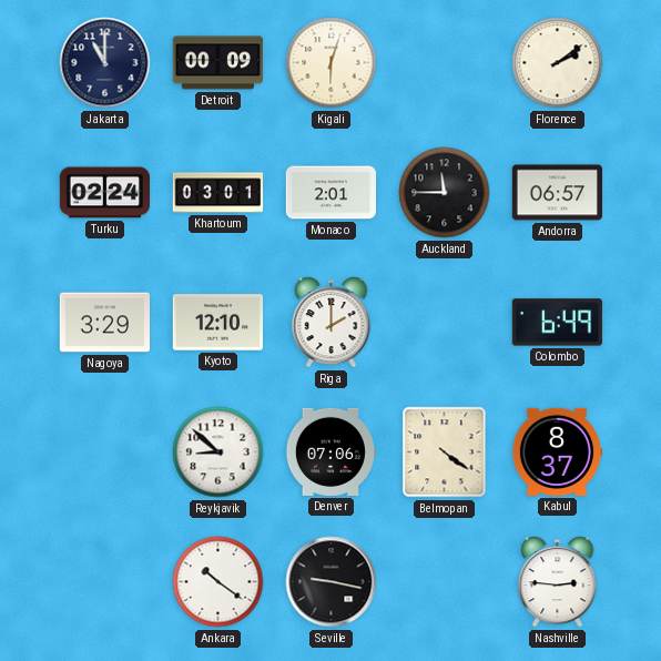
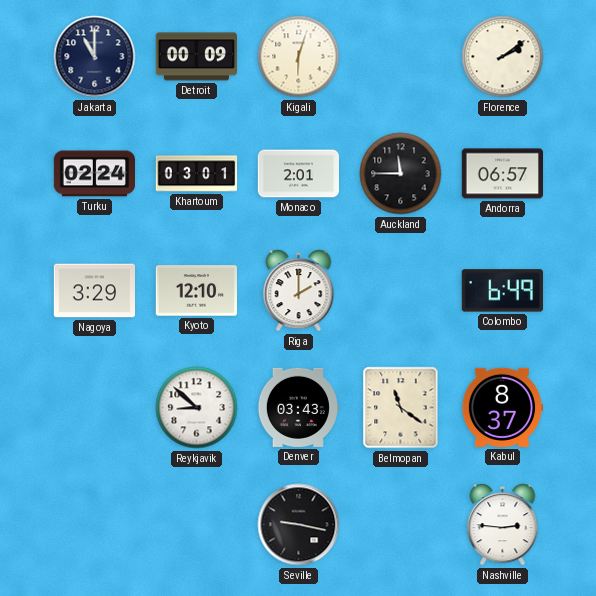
Denver: 07:06 -> 03:43 (297, 407)
Belmopan: 4:21 -> 11:21 (401, 408)
Ankara: 10:21 -> none (218, 582)
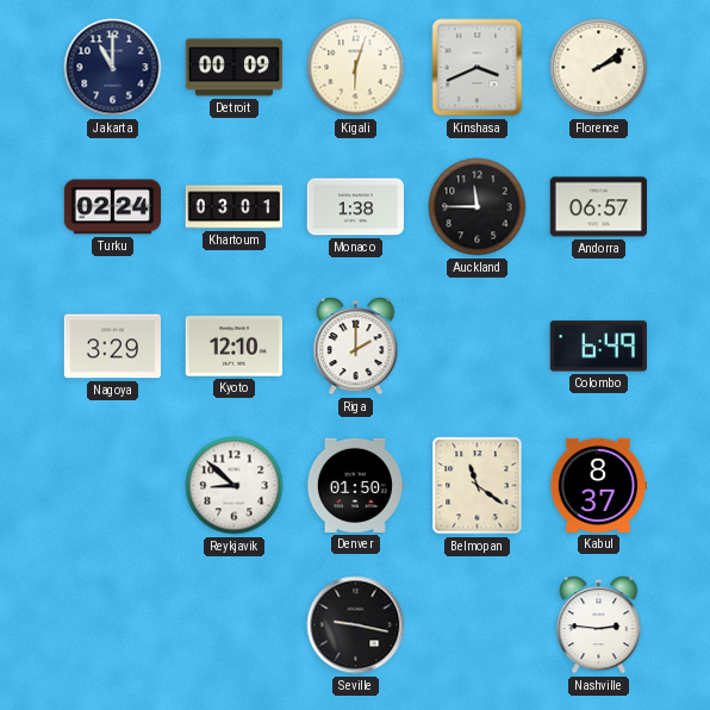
Kinshasa: none -> 3:41 (478, 68)
Monaco: 2:01 -> 1:38 (355, 207)
Denver: 03:43 -> 01:50 (354, 485)
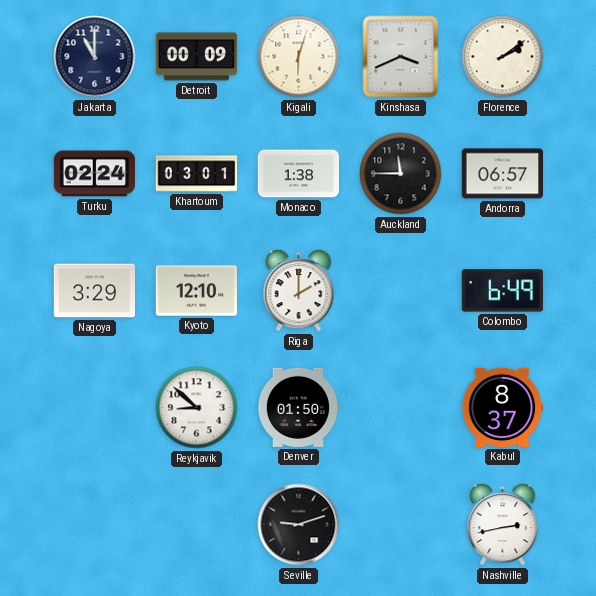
Belmopan: 11:21 -> none (478, 486)
Seville: 9:17 -> 9:12 (299, 525)
Nashville: 2:46 -> 2:43 (503, 525)
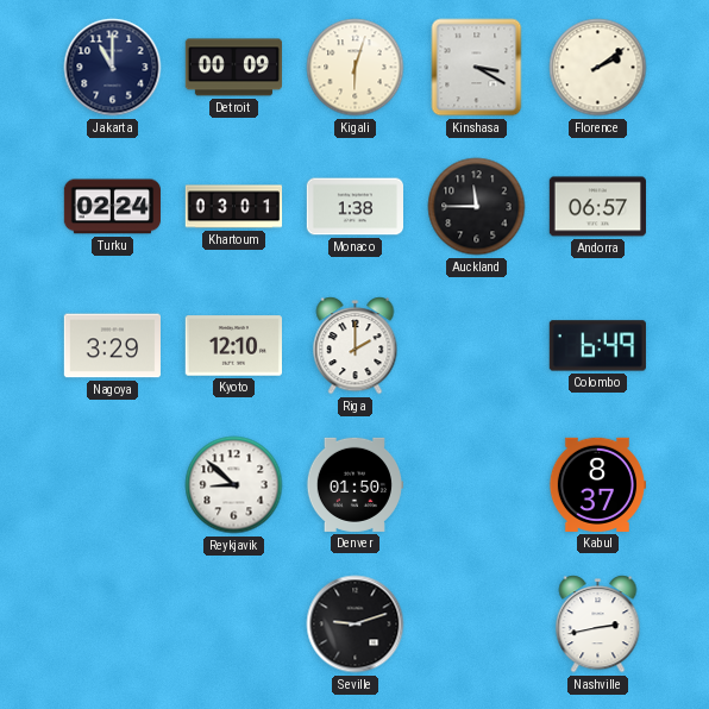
Kinshasa: 3:41 -> 3:20 (477, 68)
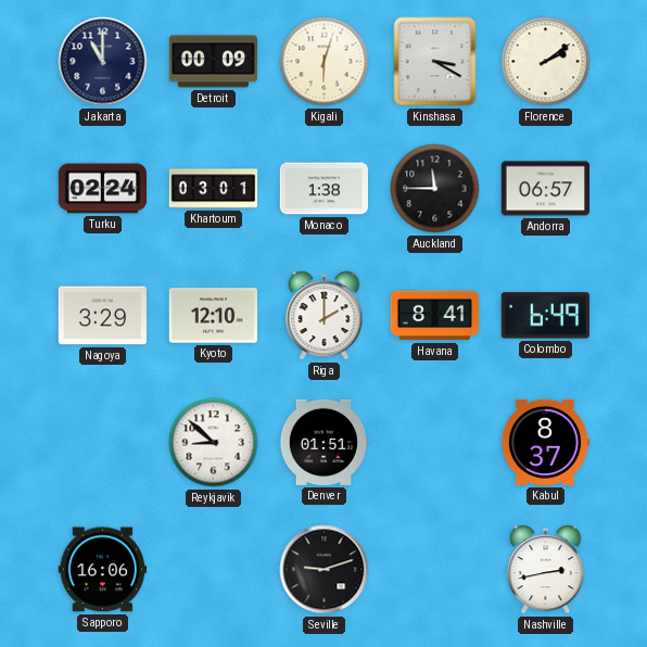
Havana: none -> 8:41 (435, 316)
Denver: 01:50 -> 01:51 (322, 442)
Sapporo: none -> 16:06 (102, 570)
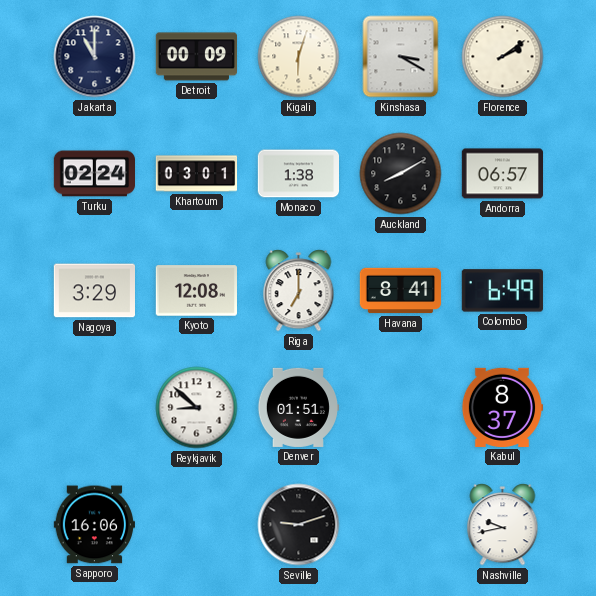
Auckland: 11:45 -> 8:10 (401, 174)
Kyoto: 12:10 -> 12:08 (196, 291)
Riga: 2:00 -> 7:00 (299, 291)
Nashville: 2:43 -> 9:43 (503, 525)
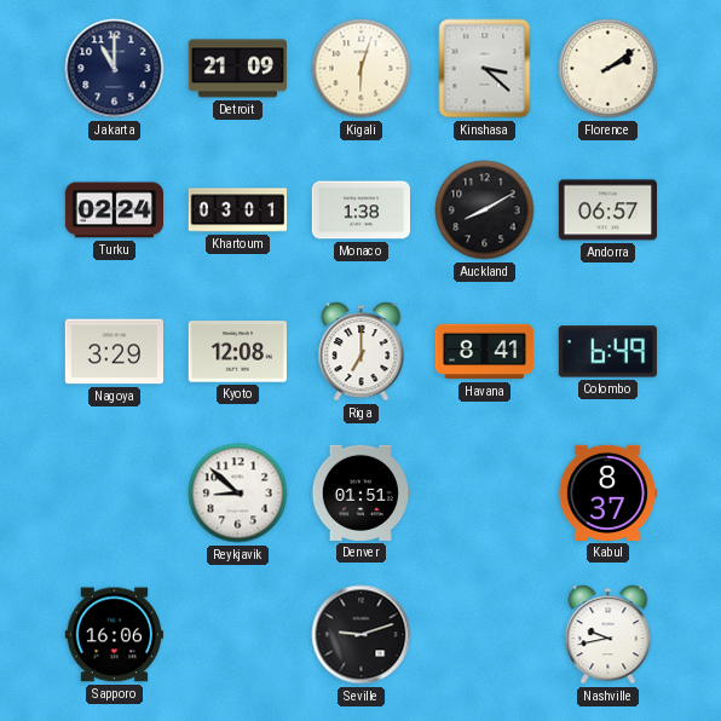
Detroit: 00:09 -> 21:09 (237, 69)
Kinshasa: 3:20 -> 3:22 (485, 69)
